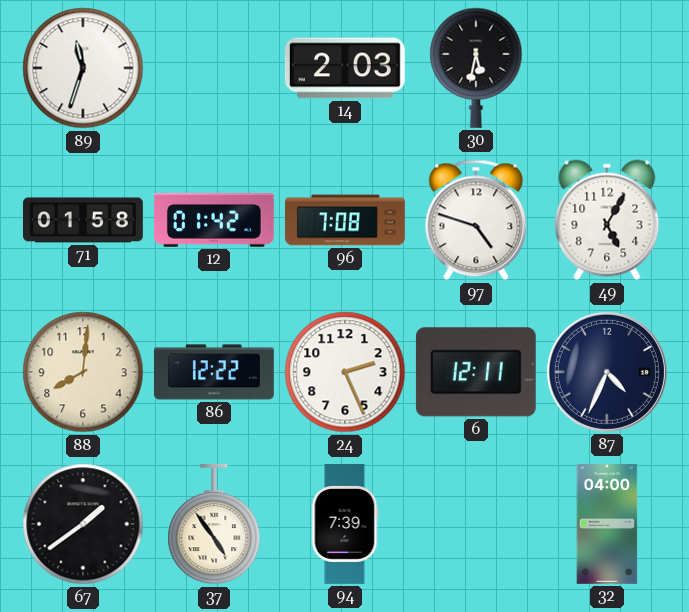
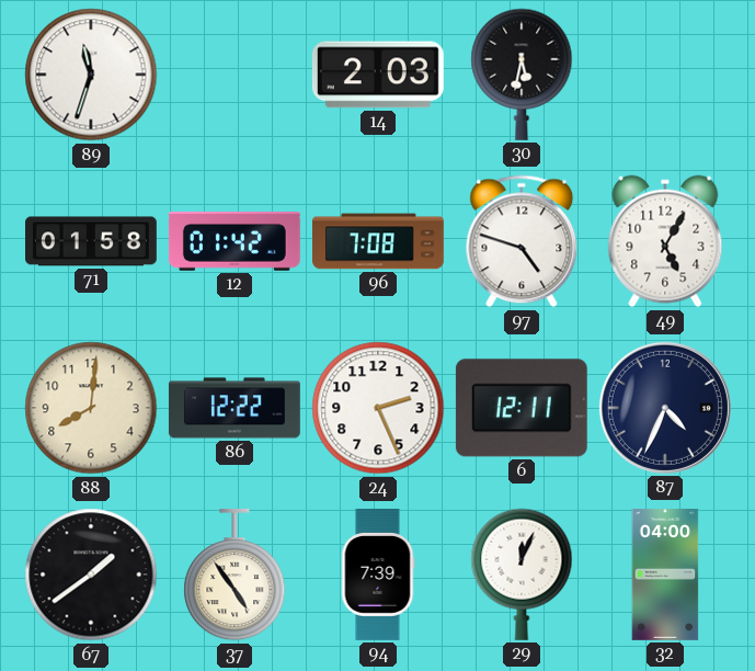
29: none -> 12:04 (522, 575)
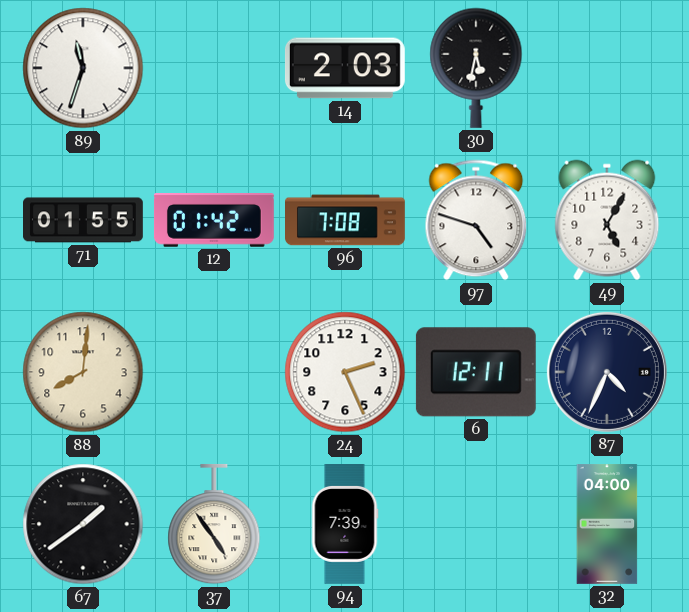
71: 01:58 -> 01:55 (84, 220)
86: 12:22 -> none (234, 408)
29: 12:04 -> none (522, 575)
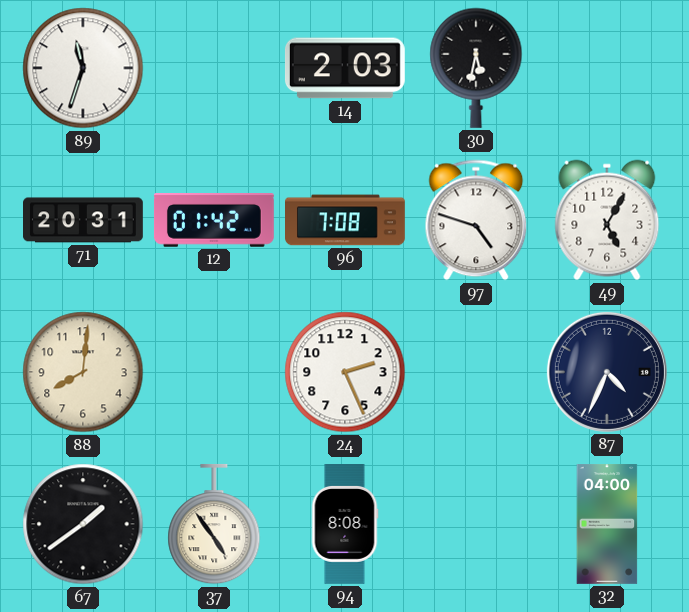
71: 01:55 -> 20:31 (84, 220)
6: 12:11 -> none (476, 372)
94: 7:39 -> 8:08 (345, 525)
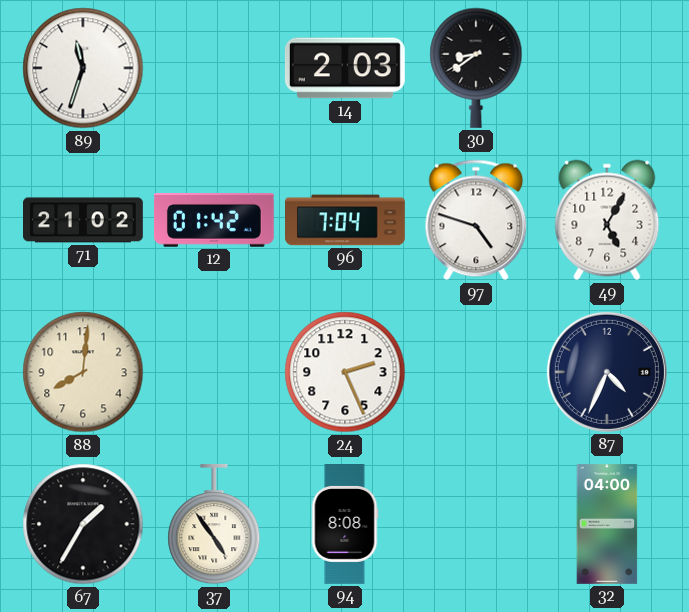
30: 5:32 -> 8:39 (476, 68)
71: 20:31 -> 21:02 (84, 220)
96: 7:08 -> 7:04 (346, 220)
67: 1:39 -> 1:35 (83, 524)
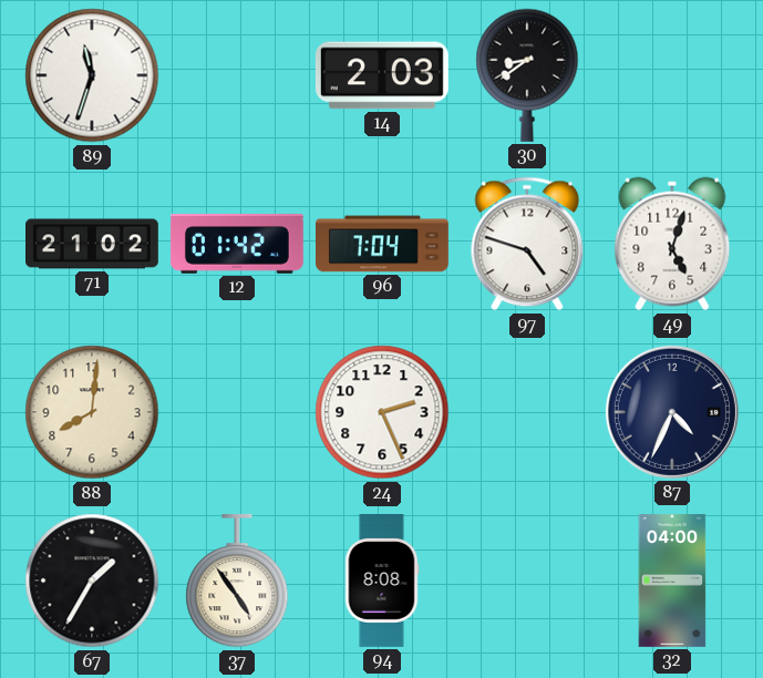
49: 5:05 -> 5:03 (672, 244)
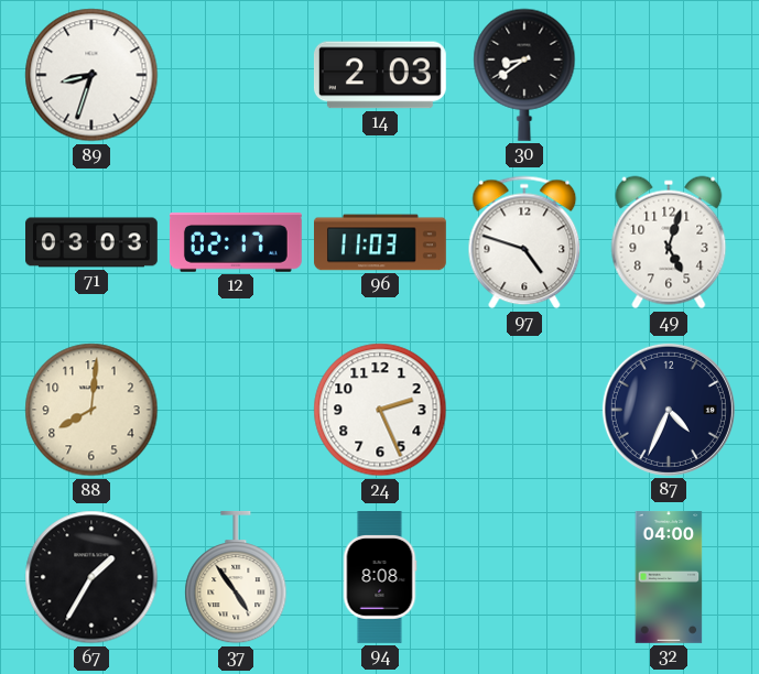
89: 11:33 -> 8:33 (91, 75)
71: 21:02 -> 03:03 (93, 242)
12: 01:42 -> 02:17 (236, 243)
96: 7:04 -> 11:03 (381, 242)
